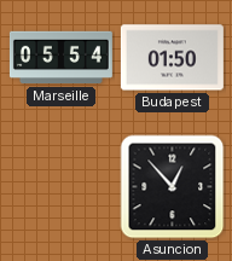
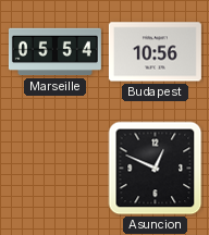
Budapest: 01:50 -> 10:56 (155, 52)
Asuncion: 12:53 -> 12:49 (156, 169)
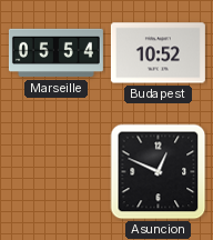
Budapest: 10:56 -> 10:52 (158, 53)
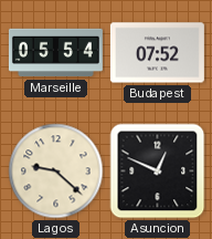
Budapest: 10:52 -> 07:52 (157, 53)
Lagos: none -> 9:22 (56, 172)
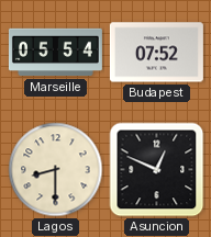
Lagos: 9:22 -> 8:30 (56, 170)
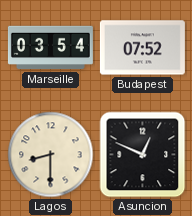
Marseille: 05:54 -> 03:54 (50, 48)
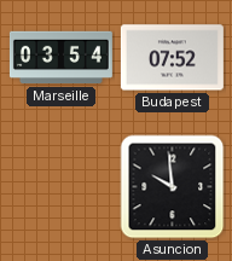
Lagos: 8:30 -> none (51, 155)
Asuncion: 12:49 -> 9:59 (173, 187)
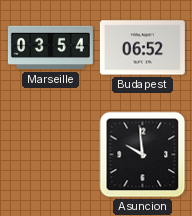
Budapest: 07:52 -> 06:52 (142, 48)
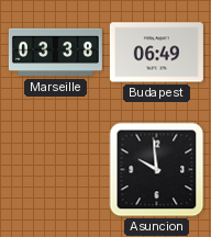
Marseille: 03:54 -> 03:38 (55, 53)
Budapest: 06:52 -> 06:49 (156, 53)
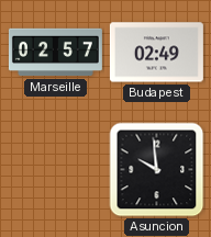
Marseille: 03:38 -> 02:57 (55, 53)
Budapest: 06:49 -> 02:49 (156, 53)
